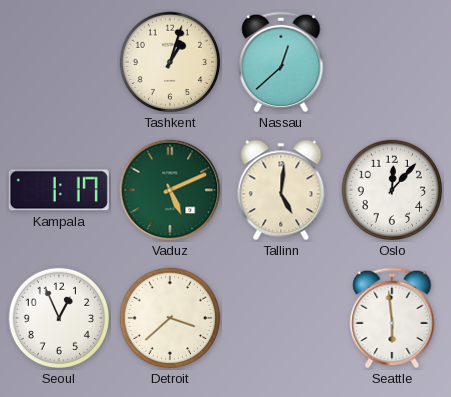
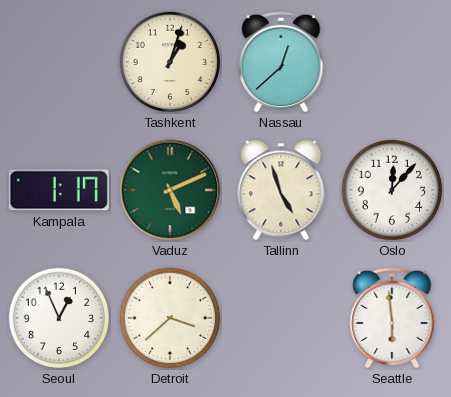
Tallinn: 5:01 -> 4:57 (281, 190)
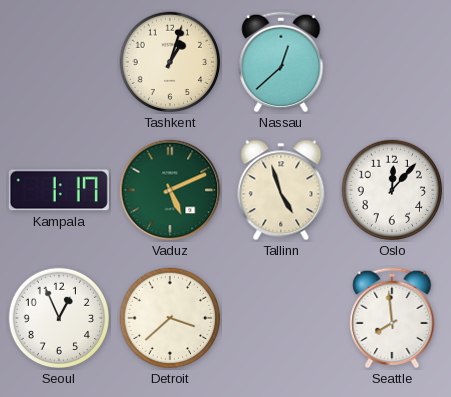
Seattle: 5:59 -> 7:59 (392, 318)
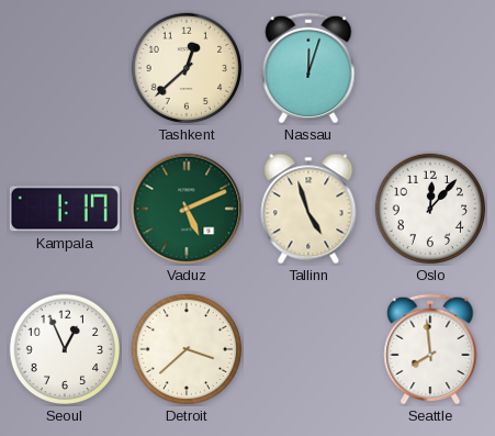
Tashkent: 1:03 -> 12:38 (187, 68)
Nassau: 12:38 -> 12:03 (308, 68)
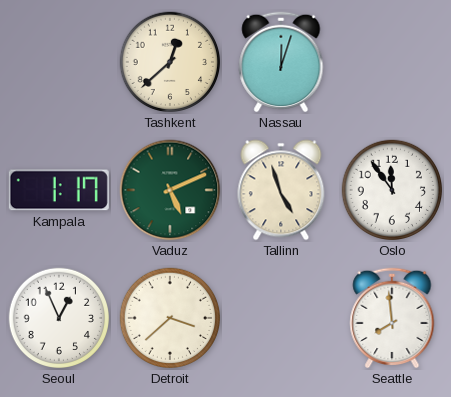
Oslo: 12:07 -> 11:54 (392, 190)
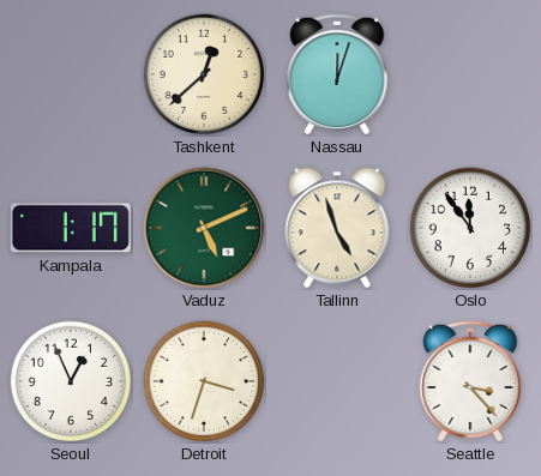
Detroit: 3:38 -> 3:33 (204, 381)
Seattle: 7:59 -> 3:23 (470, 381)
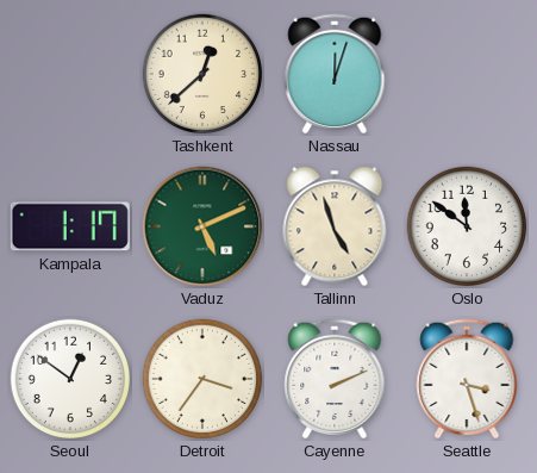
Oslo: 11:54 -> 11:51 (467, 226)
Seoul: 12:56 -> 12:51 (70, 379)
Detroit: 3:33 -> 3:36 (202, 379)
Cayenne: none -> 2:11 (335, 379)
Seattle: 3:23 -> 3:27 (467, 379)
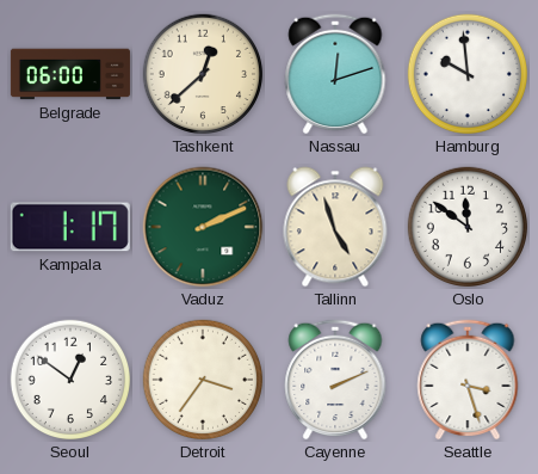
Belgrade: none -> 06:00 (70, 74)
Nassau: 12:03 -> 12:12 (335, 74)
Hamburg: none -> 9:59 (468, 74)
Vaduz: 5:11 -> 2:11 (203, 227)
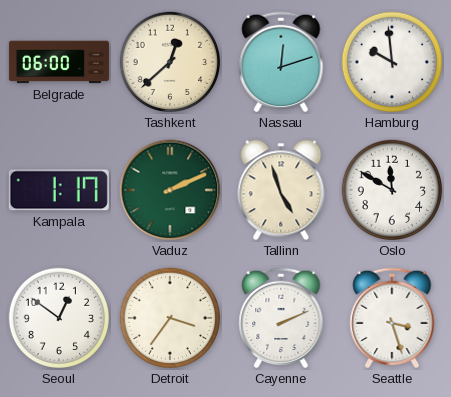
Oslo: 11:51 -> 11:50 (392, 190)
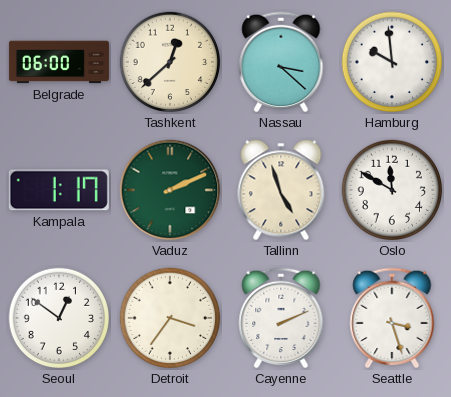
Nassau: 12:12 -> 3:22 (281, 62)
